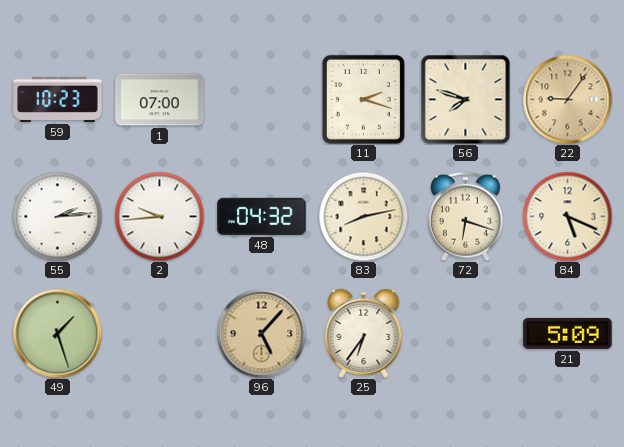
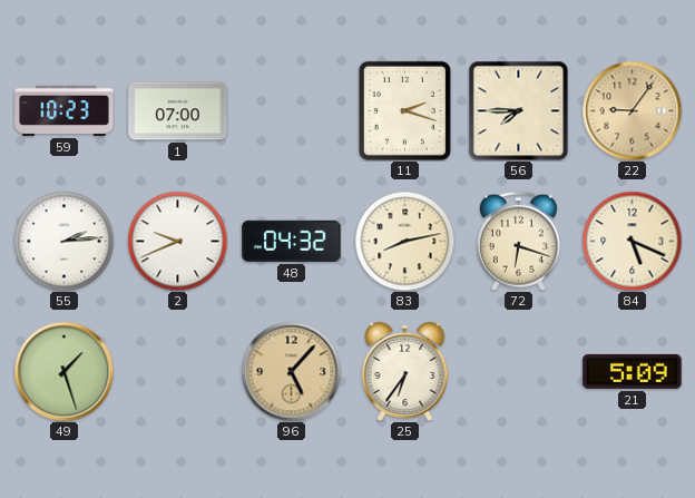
56: 7:48 -> 7:45 (518, 110)
2: 9:44 -> 9:41 (177, 241)
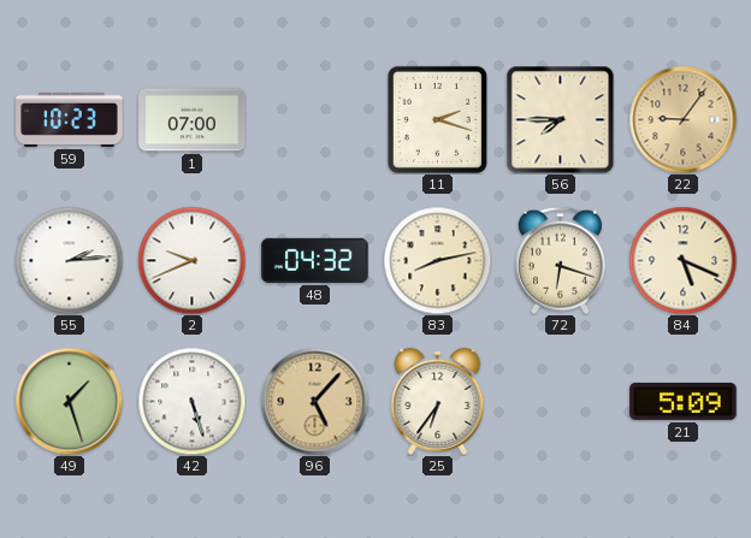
42: none -> 5:27 (191, 401)
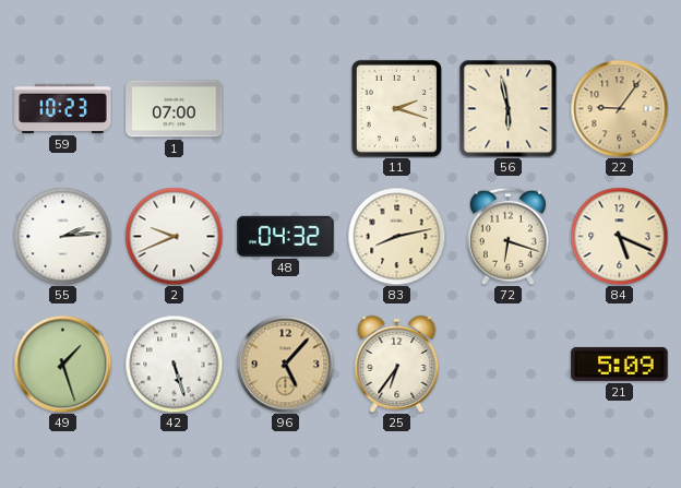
56: 7:45 -> 5:58 (507, 108)
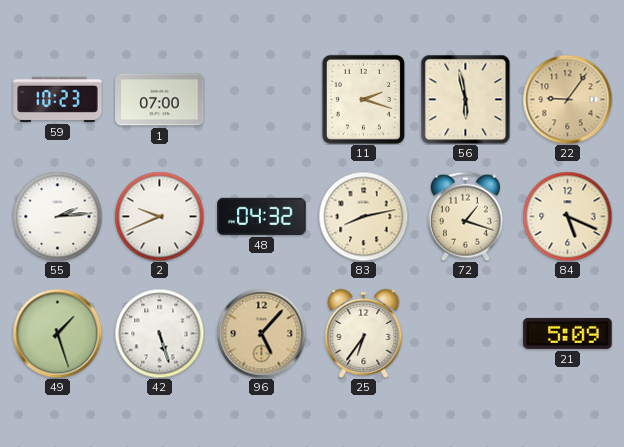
72: 6:18 -> 1:18 (465, 216)
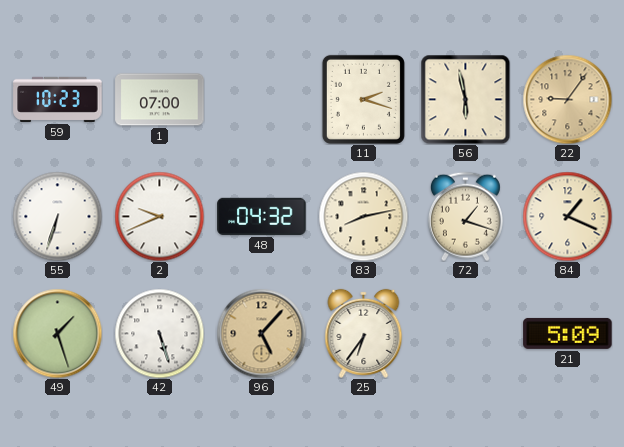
55: 2:14 -> 6:33 (57, 216)
84: 5:19 -> 1:19 (567, 216)
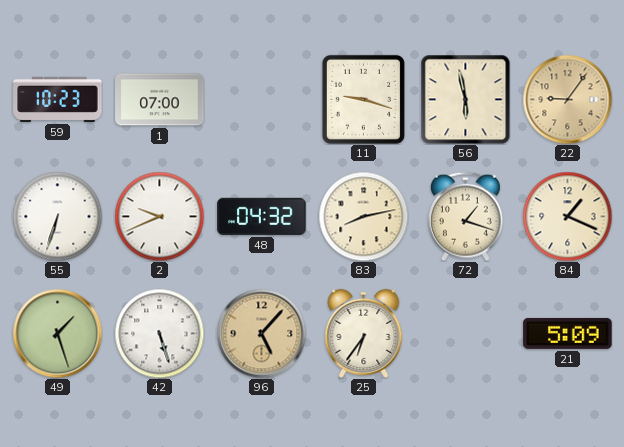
11: 2:18 -> 9:18 (363, 99)
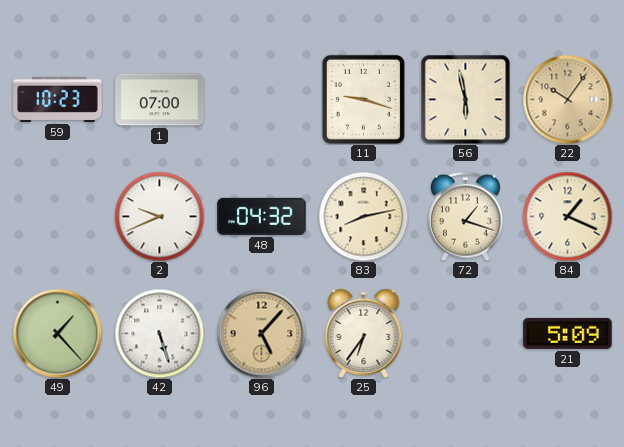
22: 9:06 -> 10:06 (567, 99)
55: 6:33 -> none (57, 216)
49: 1:27 -> 1:23 (57, 333)
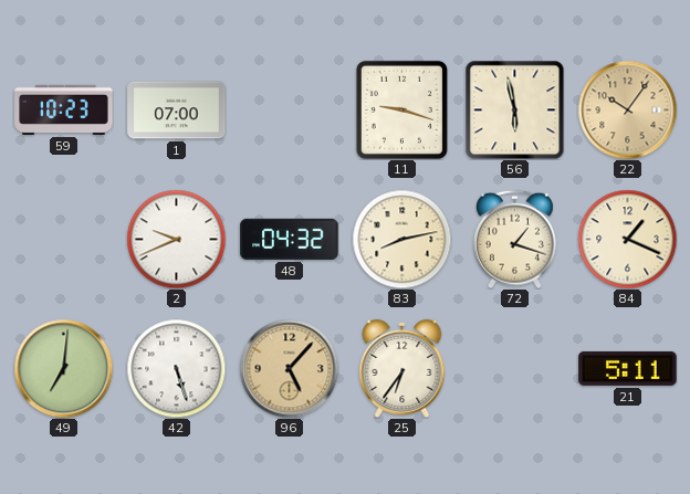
49: 1:23 -> 7:01 (63, 368)
21: 5:09 -> 5:11 (628, 368)
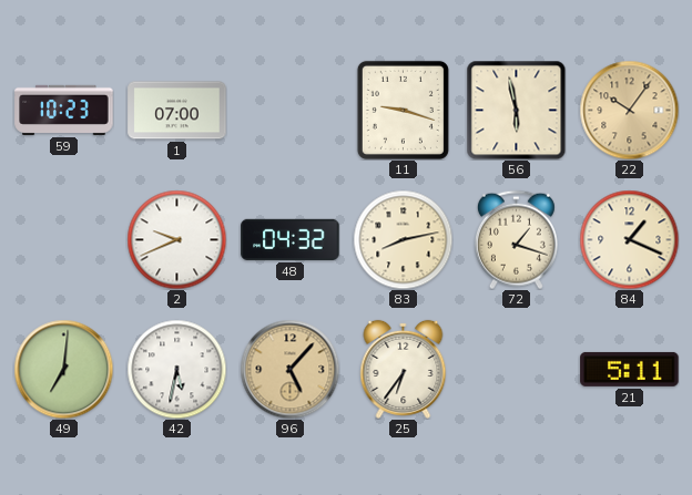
42: 5:27 -> 5:32 (176, 369)
